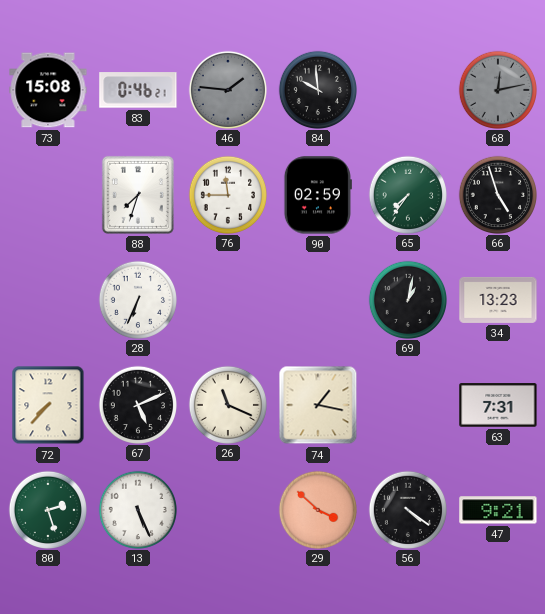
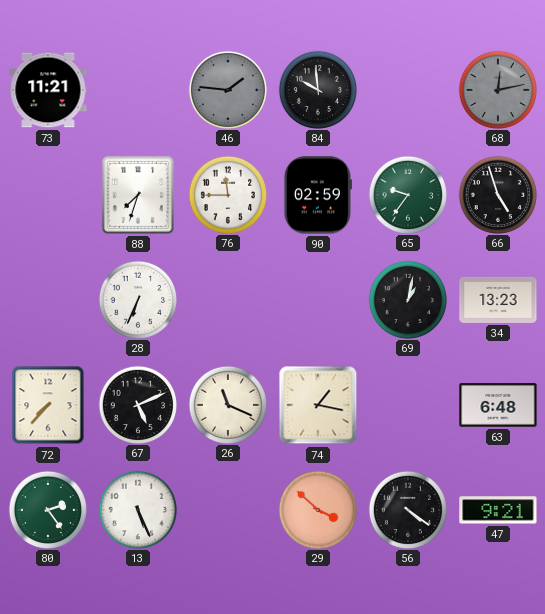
73: 15:08 -> 11:21 (48, 90)
83: 0:46 -> none (138, 90)
65: 7:36 -> 9:36 (407, 194)
63: 7:31 -> 6:48 (498, 405)
80: 2:27 -> 2:24 (47, 509)
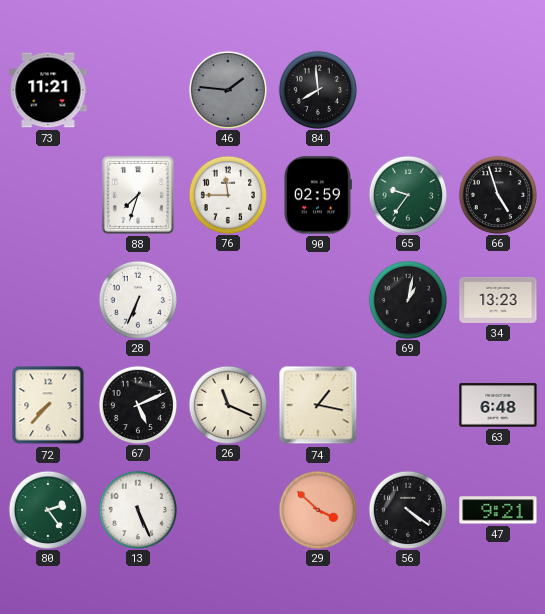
84: 9:59 -> 7:59 (317, 89)
68: 12:13 -> none (497, 89)
